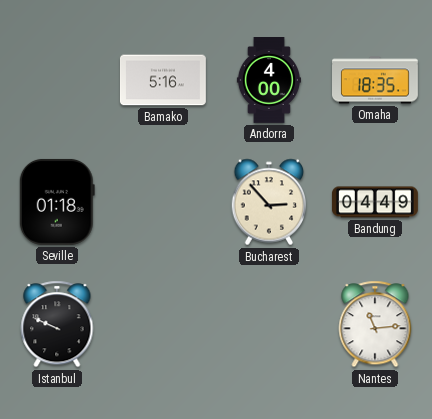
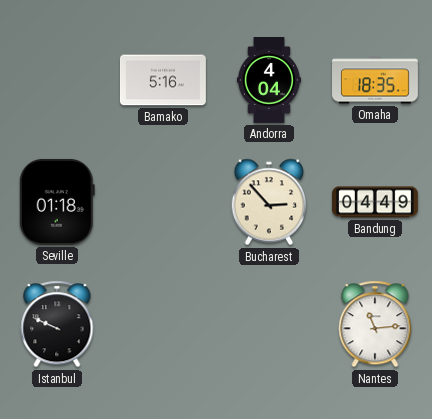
Andorra: 4:00 -> 4:04 (269, 81)
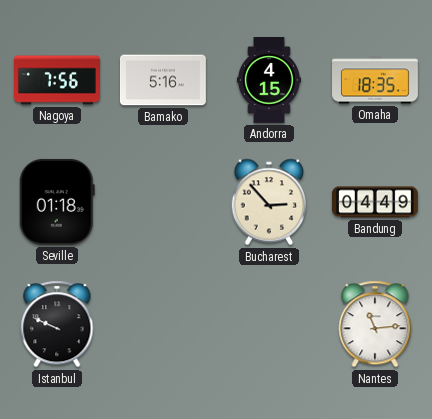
Nagoya: none -> 7:56 (58, 80)
Andorra: 4:04 -> 4:15 (269, 81)
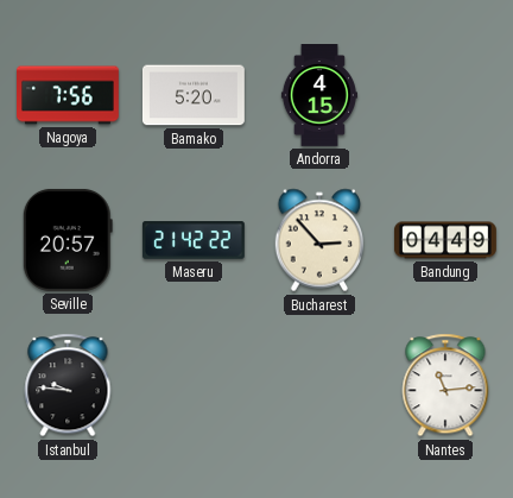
Bamako: 5:16 -> 5:20 (194, 95)
Omaha: 18:35 -> none (376, 80)
Seville: 01:18 -> 20:57 (68, 240)
Maseru: none -> 21:42 (194, 240)
Istanbul: 9:49 -> 9:46 (68, 385)
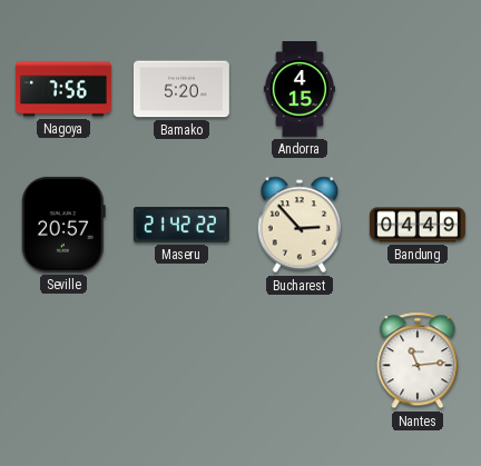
Istanbul: 9:46 -> none (68, 385)
